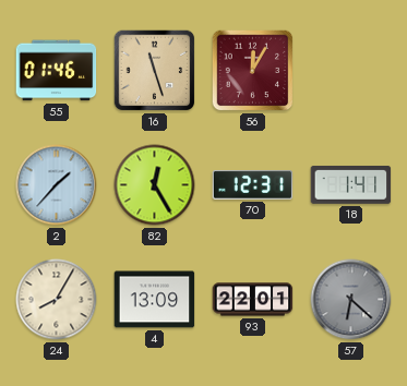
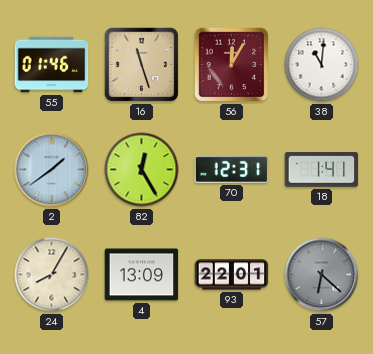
38: none -> 11:01 (322, 65)
2: 1:37 -> 1:39 (52, 170)
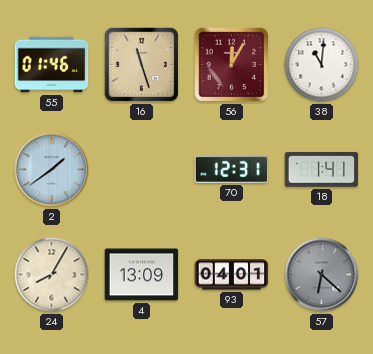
82: 12:25 -> none (142, 170)
93: 22:01 -> 04:01 (232, 275)
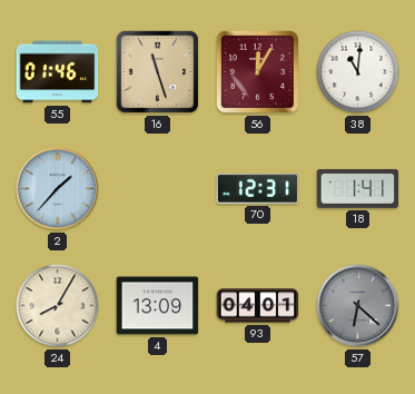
2: 1:39 -> 1:37 (58, 189)
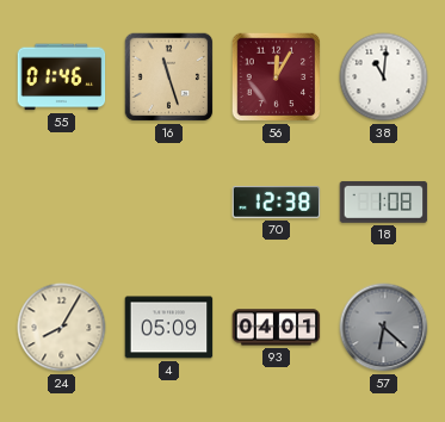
2: 1:37 -> none (58, 189)
70: 12:31 -> 12:38 (277, 203)
18: 1:41 -> 1:08 (384, 201)
4: 13:09 -> 05:09 (169, 328)
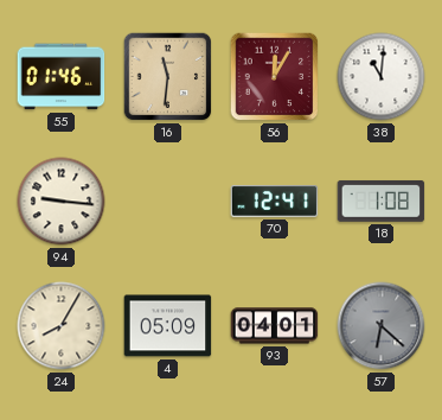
16: 11:27 -> 11:31 (168, 77)
94: none -> 9:16 (62, 202)
70: 12:38 -> 12:41 (275, 202)
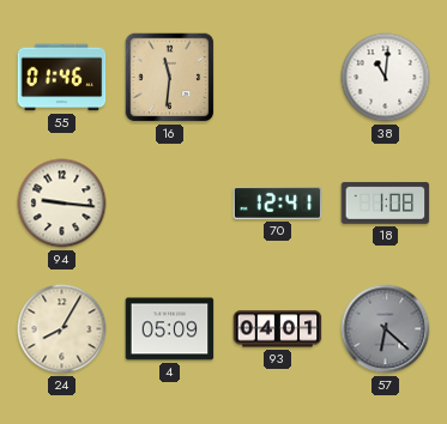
56: 12:05 -> none (275, 77)
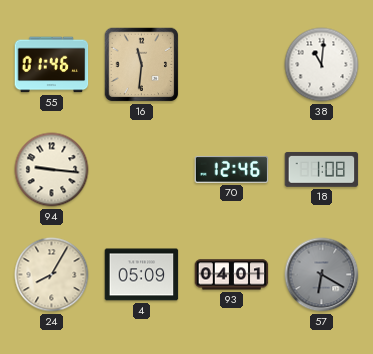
70: 12:41 -> 12:46 (232, 170)
57: 6:22 -> 6:20 (322, 275)
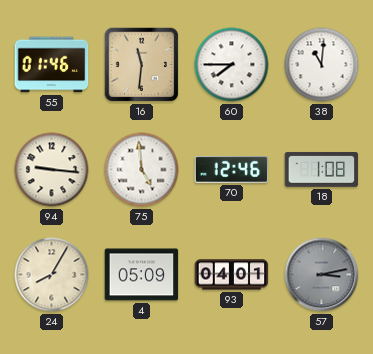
60: none -> 7:45 (232, 65)
75: none -> 4:59 (142, 170)
57: 6:20 -> 3:13 (322, 275)
